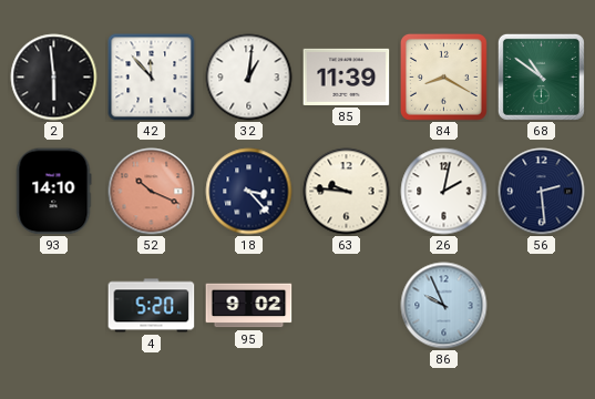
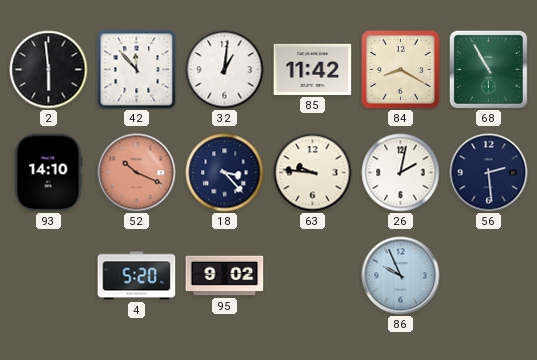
85: 11:39 -> 11:42 (313, 69)
68: 10:51 -> 10:55 (488, 69)
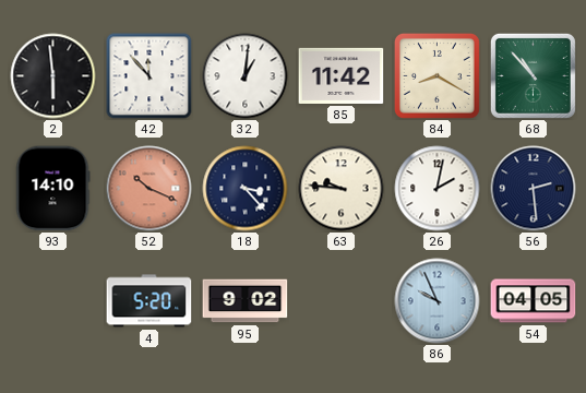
68: 10:55 -> 10:53 (533, 75)
54: none -> 04:05 (534, 301)
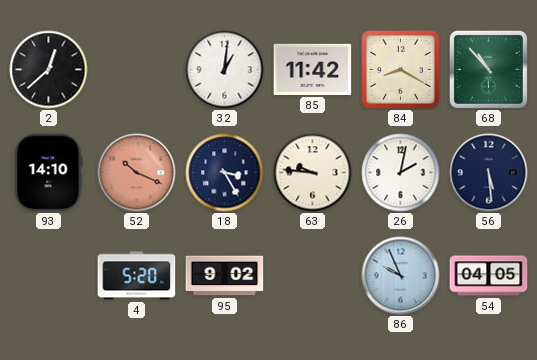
2: 5:59 -> 12:38 (49, 70)
42: 11:53 -> none (150, 76)
18: 3:23 -> 3:25 (225, 173)
56: 2:29 -> 5:29 (489, 173)
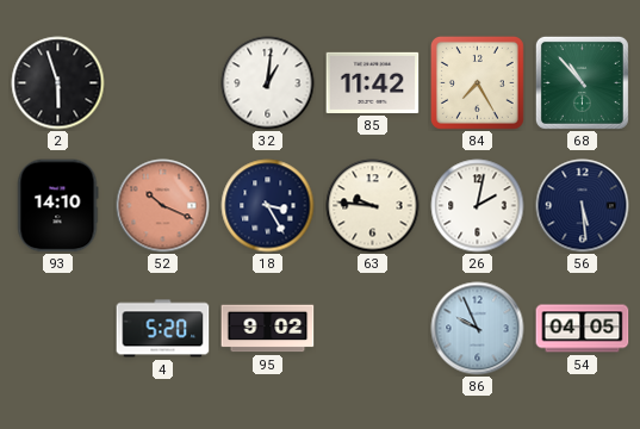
2: 12:38 -> 5:57 (58, 83)
84: 8:20 -> 7:25 (477, 82)
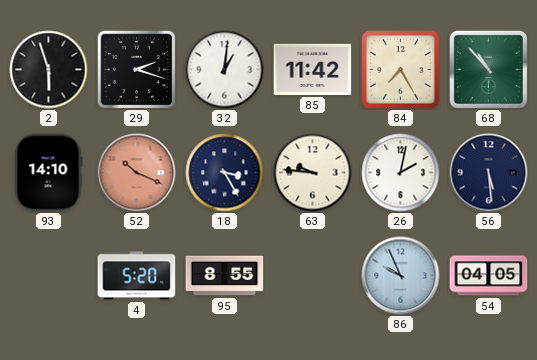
29: none -> 2:18 (136, 69)
95: 9:02 -> 8:55 (225, 276)
